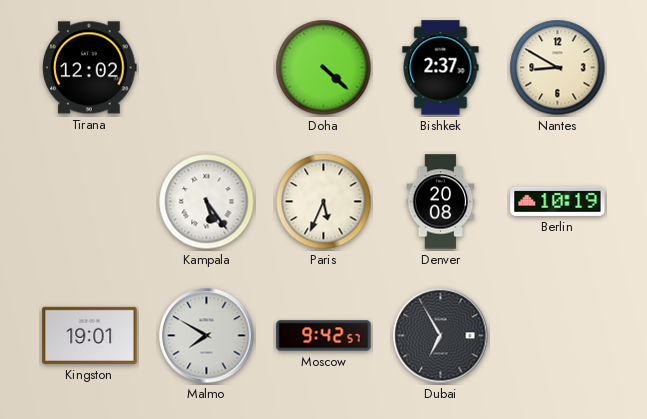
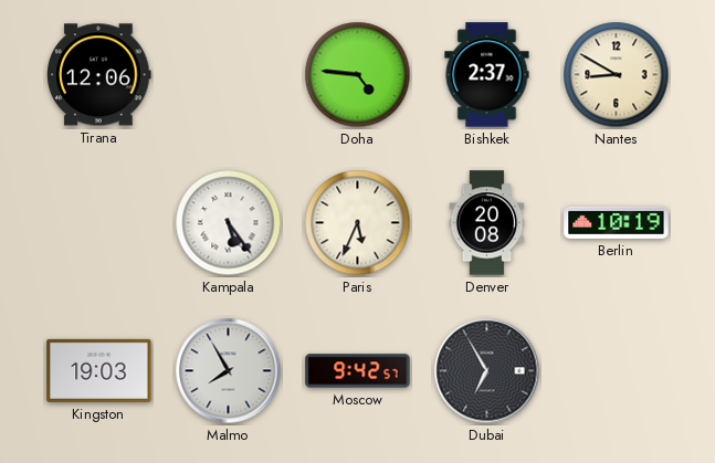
Tirana: 12:02 -> 12:06 (99, 75)
Doha: 4:22 -> 4:46 (358, 75)
Kingston: 19:01 -> 19:03 (99, 370)
Malmo: 7:50 -> 7:55 (229, 371)
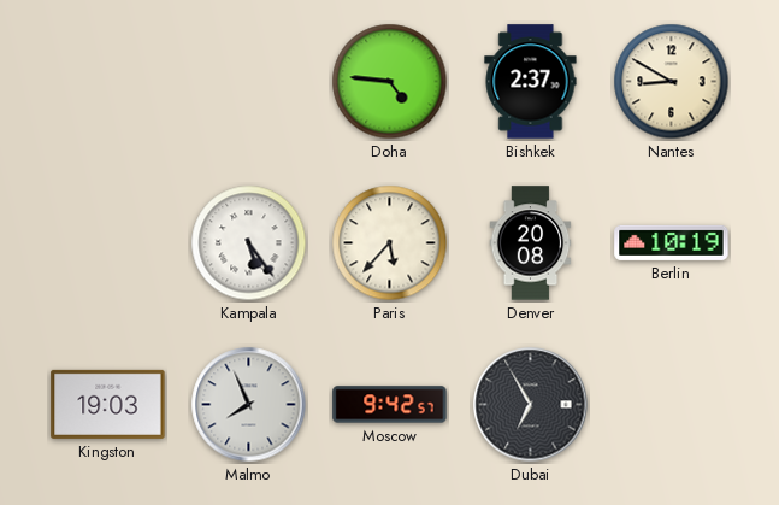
Tirana: 12:06 -> none (99, 75)
Paris: 5:34 -> 5:37 (390, 243)
Malmo: 7:55 -> 7:56 (249, 405)
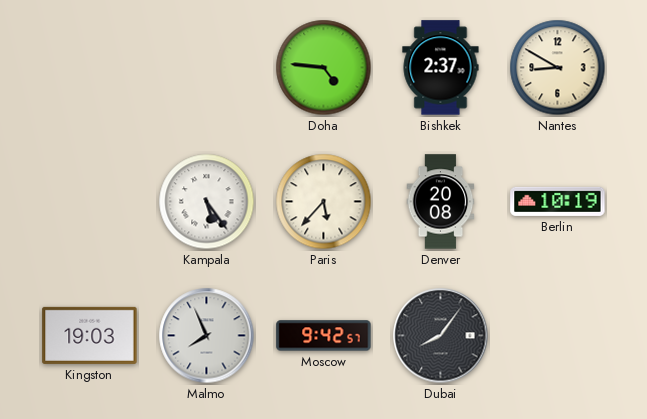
Dubai: 6:55 -> 8:06 (441, 336)
